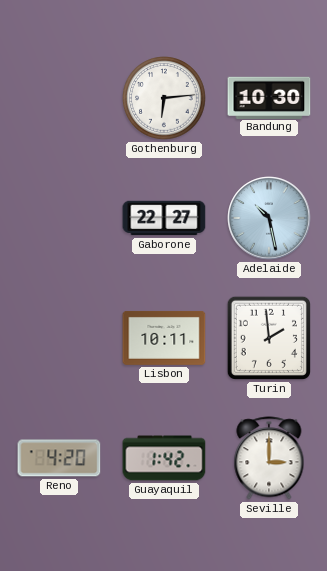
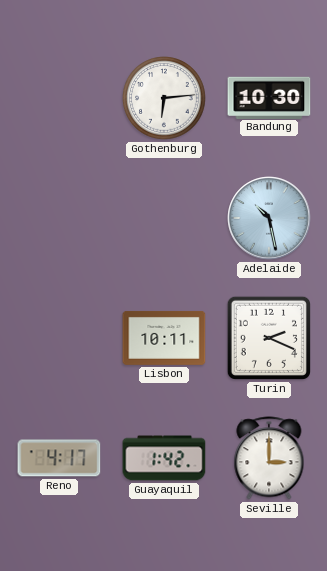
Gaborone: 22:27 -> none (164, 218)
Turin: 1:59 -> 2:19 (269, 338)
Reno: 4:20 -> 4:17 (59, 458)
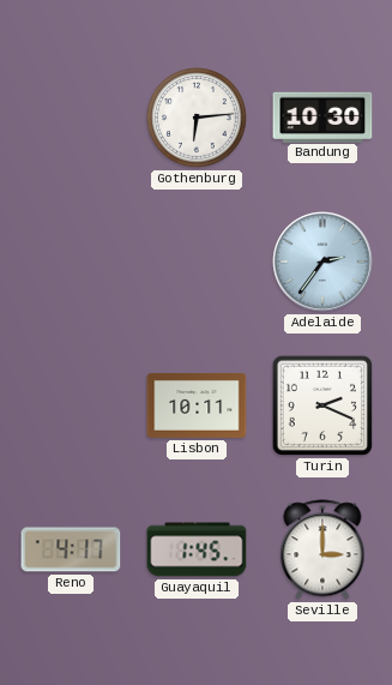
Adelaide: 10:28 -> 2:36 (322, 262)
Guayaquil: 1:42 -> 1:45 (197, 549)
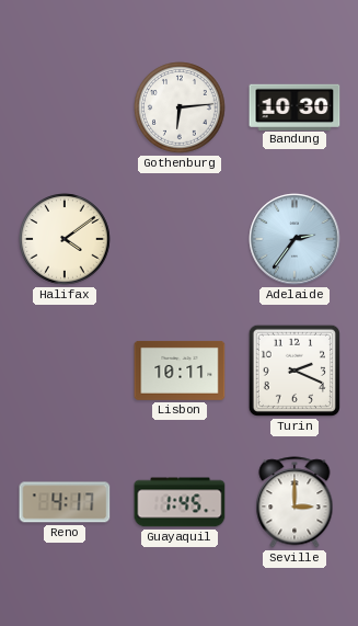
Halifax: none -> 4:09 (65, 239)
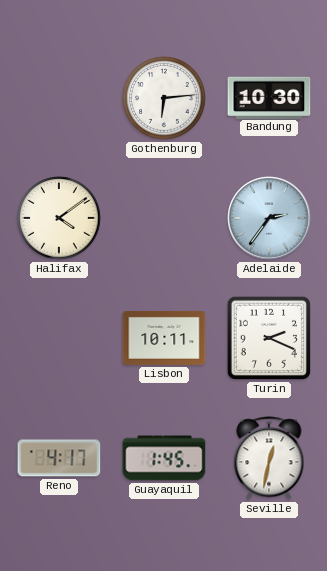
Seville: 3:00 -> 12:32 (269, 458)
